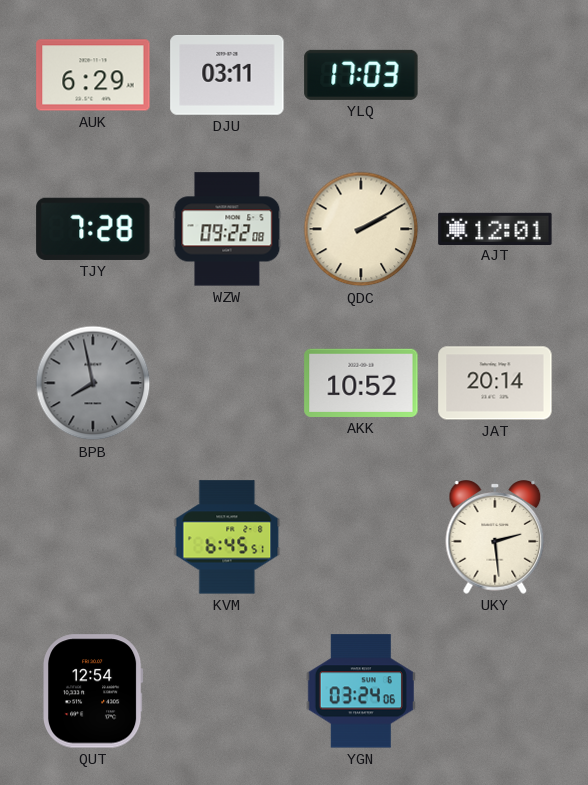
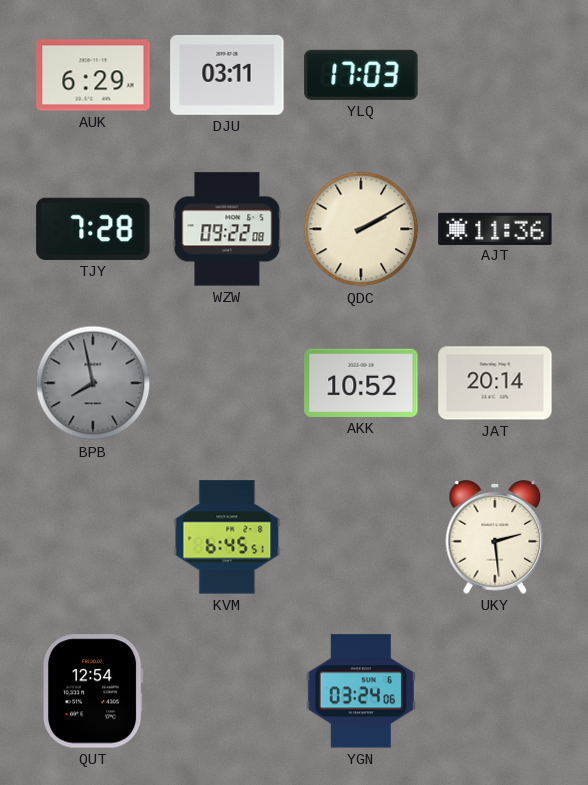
AJT: 12:01 -> 11:36 (495, 228)
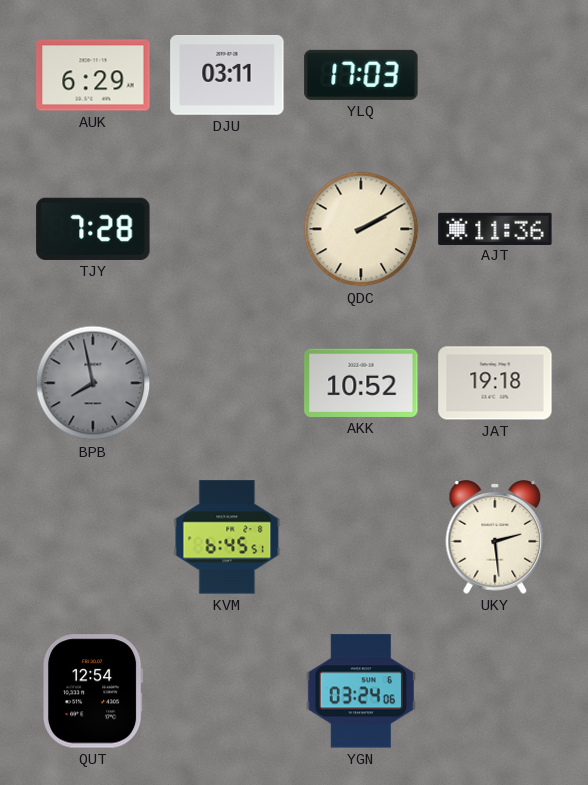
WZW: 09:22 -> none (227, 229)
JAT: 20:14 -> 19:18 (495, 383)
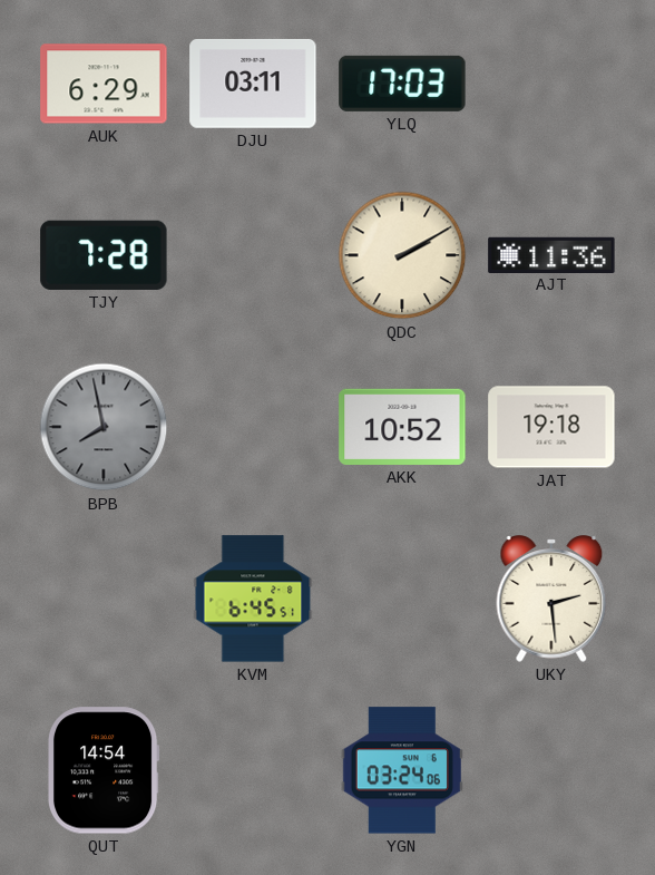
QUT: 12:54 -> 14:54 (105, 770)
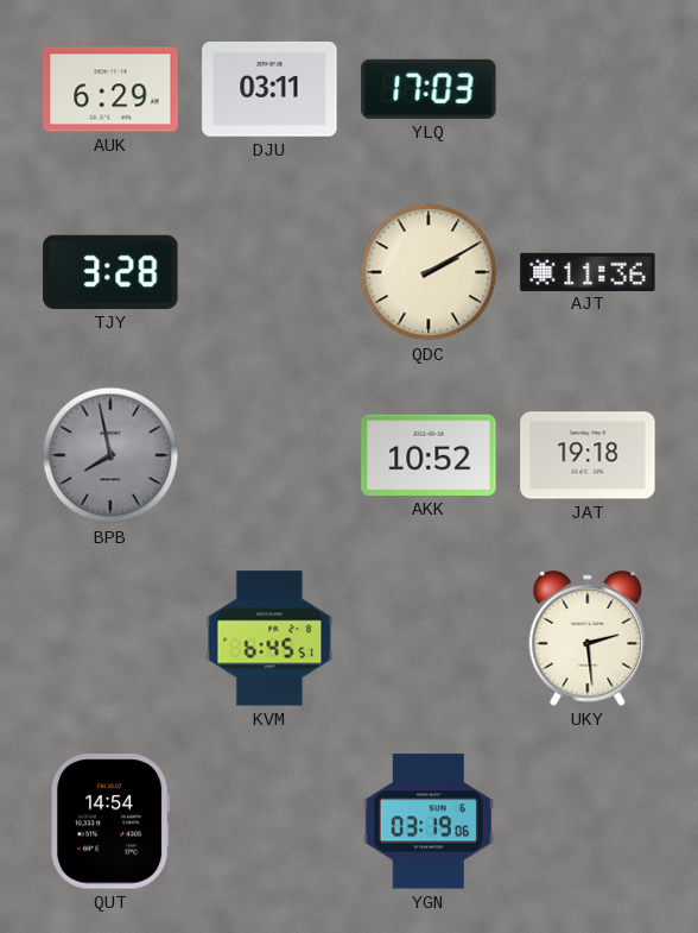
TJY: 7:28 -> 3:28 (110, 272)
YGN: 03:24 -> 03:19 (429, 821)
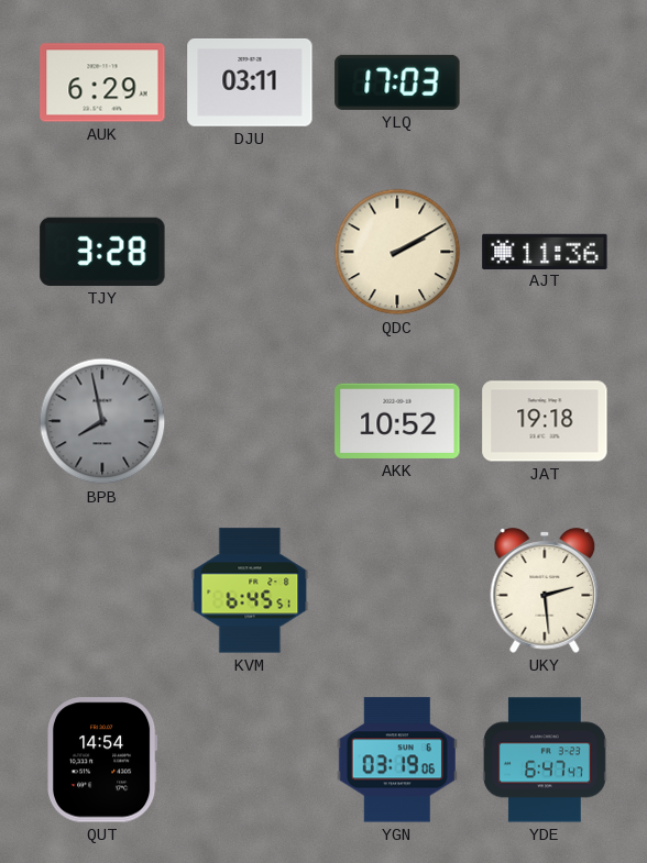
YDE: none -> 6:47 (545, 760)
